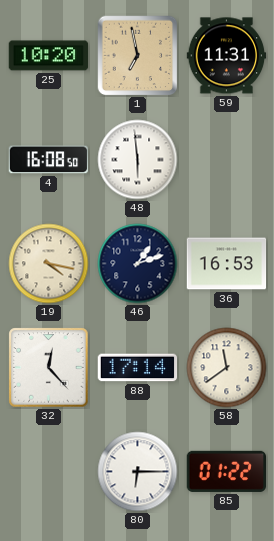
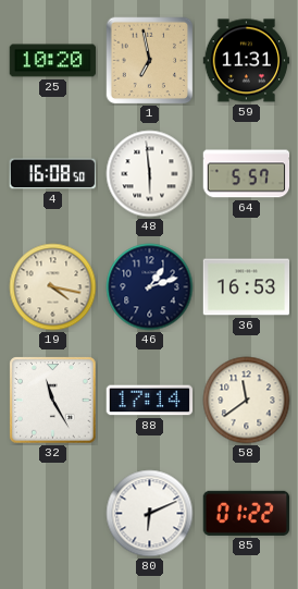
64: none -> 5:57 (247, 174)
32: 12:23 -> 11:25 (53, 401)
80: 6:15 -> 6:11 (150, 514)
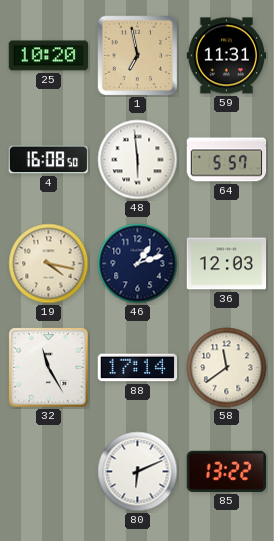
36: 16:53 -> 12:03 (227, 264)
85: 01:22 -> 13:22 (227, 471)
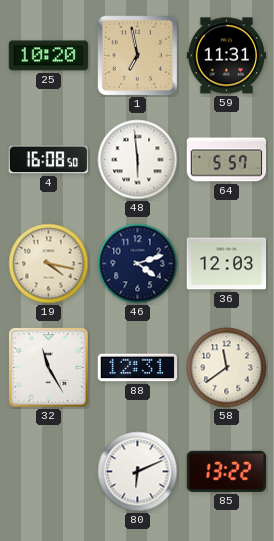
46: 1:12 -> 4:12 (138, 264)
88: 17:14 -> 12:31 (138, 368)
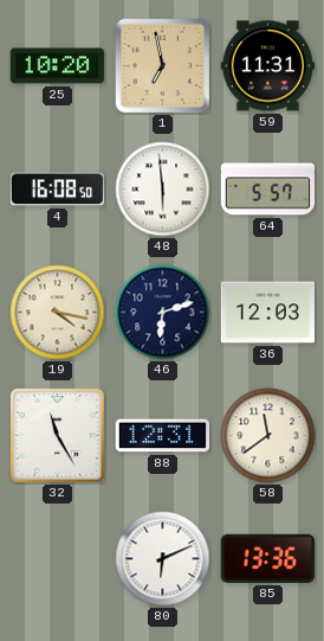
46: 4:12 -> 6:12 (163, 313)
85: 13:22 -> 13:36 (268, 558)
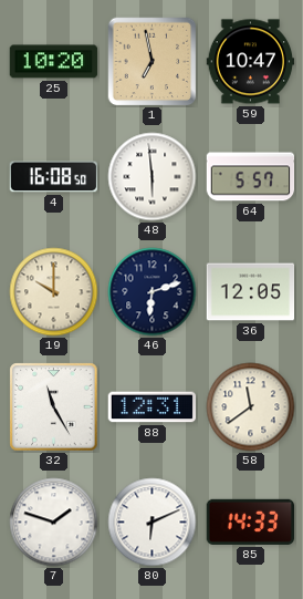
59: 11:31 -> 10:47 (251, 62)
19: 4:17 -> 10:00 (54, 292)
36: 12:03 -> 12:05 (251, 292)
7: none -> 1:48 (54, 523)
85: 13:36 -> 14:33 (251, 521)
